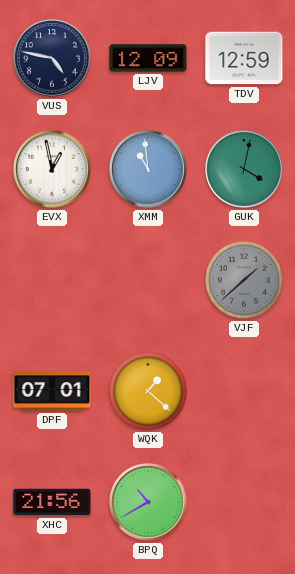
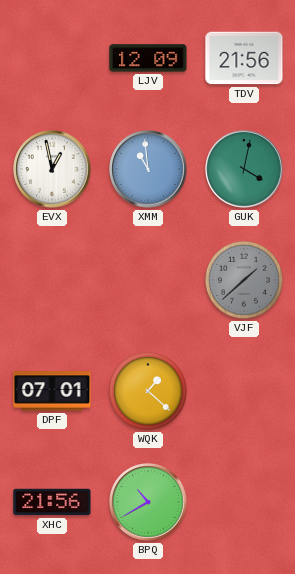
VUS: 4:47 -> none (52, 58)
TDV: 12:59 -> 21:56 (244, 58)
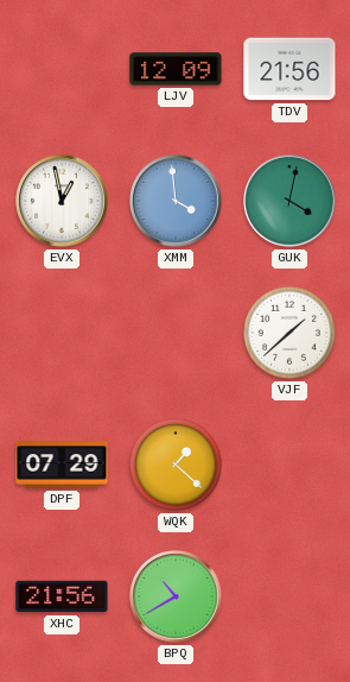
XMM: 10:59 -> 3:59 (176, 201)
VJF dial: grey -> white (289, 333)
DPF: 07:01 -> 07:29 (62, 465)
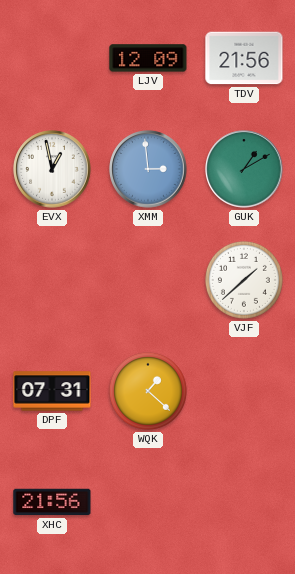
XMM: 3:59 -> 2:59 (148, 169)
GUK: 4:02 -> 1:10 (244, 169)
DPF: 07:29 -> 07:31 (52, 391)
BPQ: 10:40 -> none (176, 596)
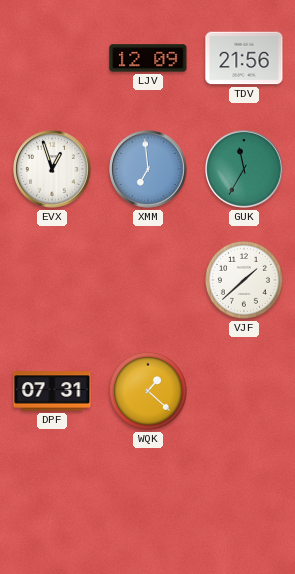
EVX: 12:58 -> 12:57 (52, 169)
XMM: 2:59 -> 6:59 (148, 169)
GUK: 1:10 -> 11:35 (244, 169)
XHC: 21:56 -> none (52, 502)
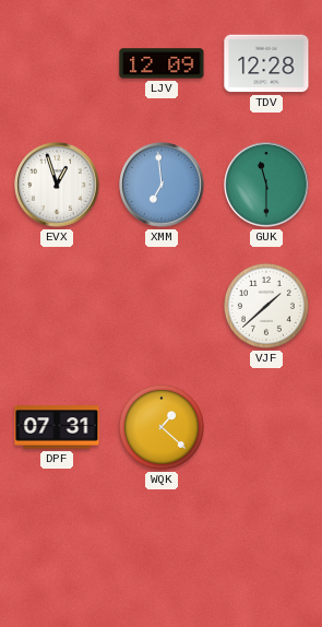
TDV: 21:56 -> 12:28 (266, 63)
GUK: 11:35 -> 11:30 (266, 185)
